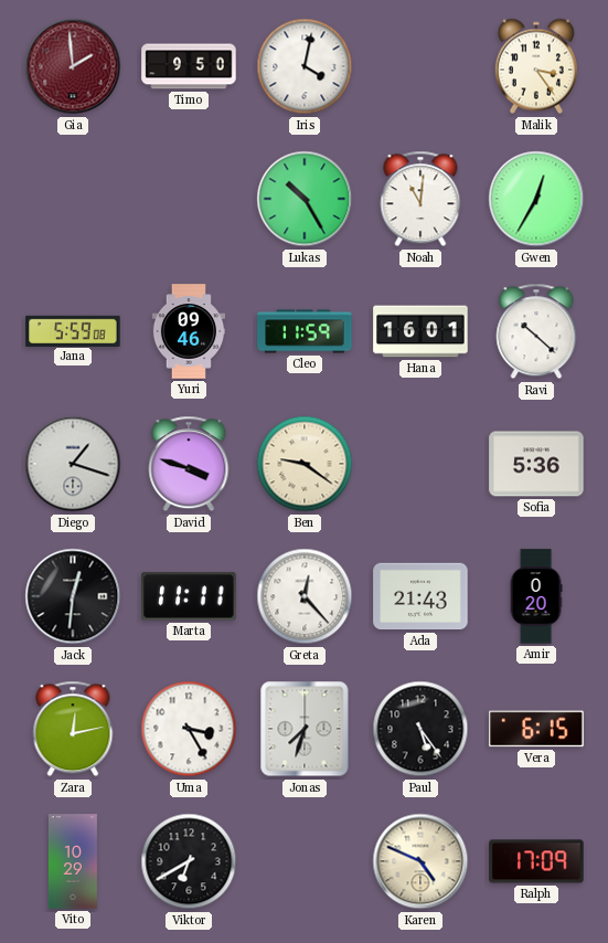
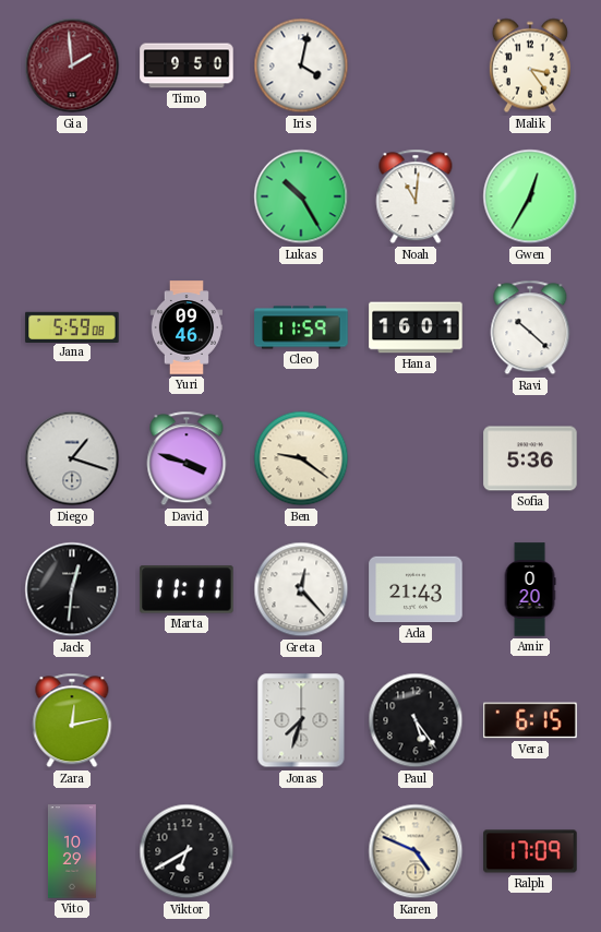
Uma: 3:25 -> none (189, 729)
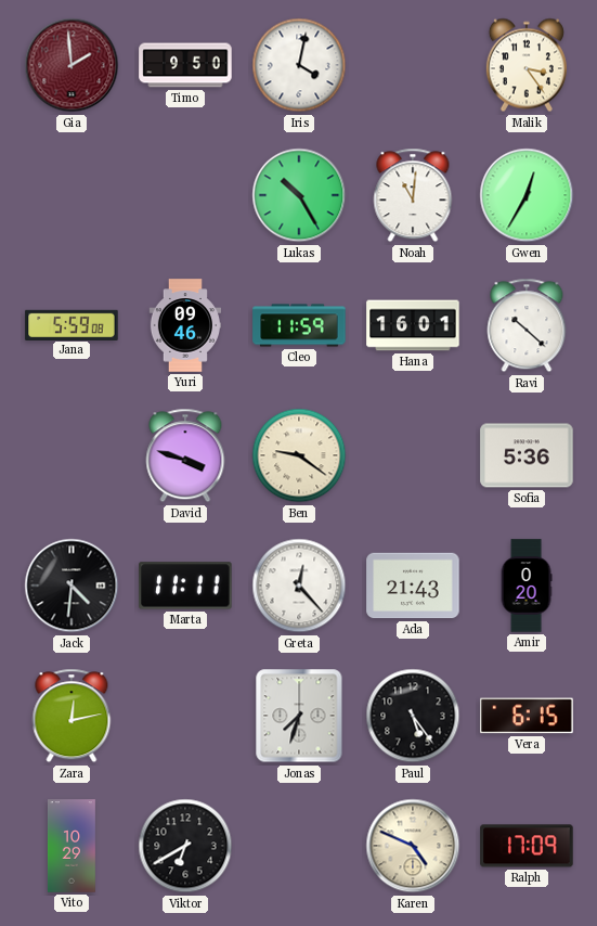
Diego: 1:18 -> none (72, 458)
Jack: 12:31 -> 4:31 (72, 586)
